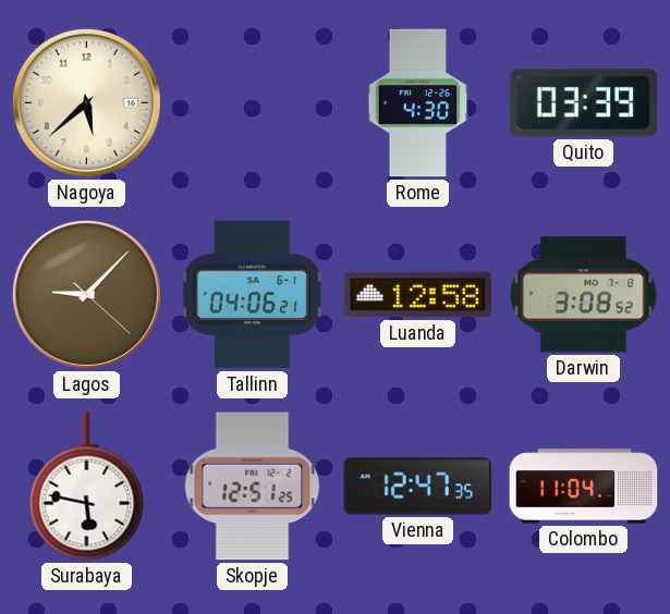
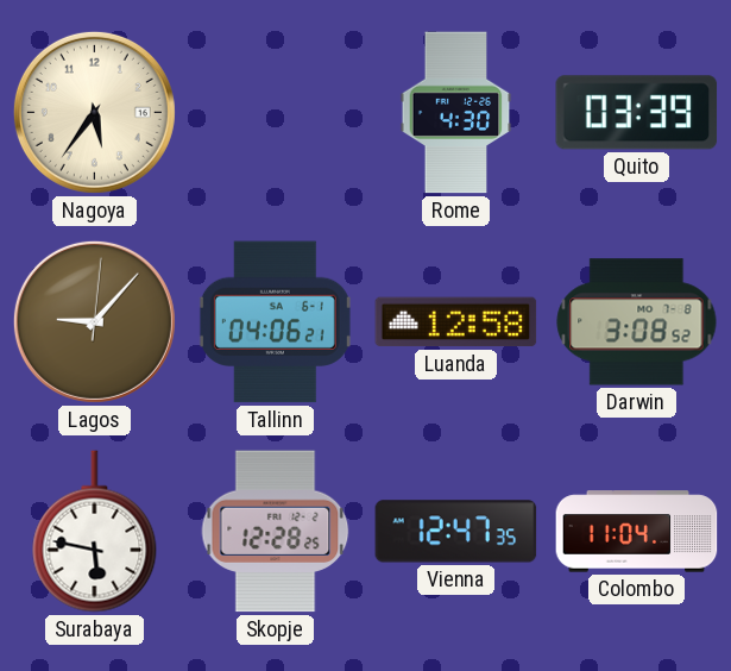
Nagoya: 5:38 -> 5:36 (94, 112)
Lagos: 9:07:22 -> 9:07:01 (94, 321)
Skopje: 12:51 -> 12:28 (276, 532)
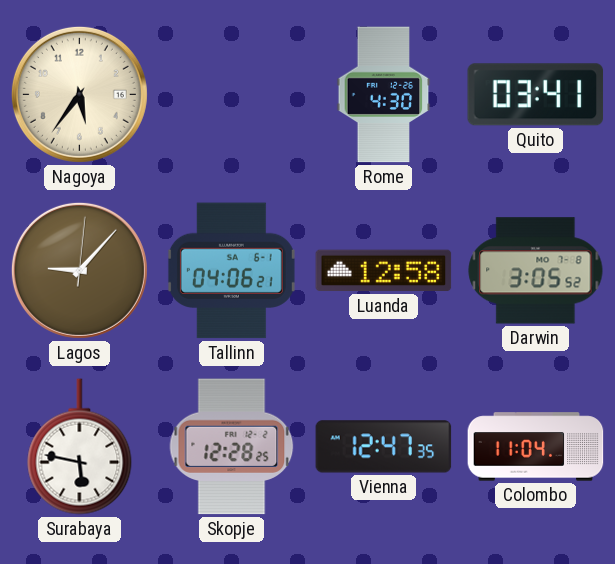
Quito: 03:39 -> 03:41 (536, 95)
Darwin: 3:08 -> 3:05 (536, 271)
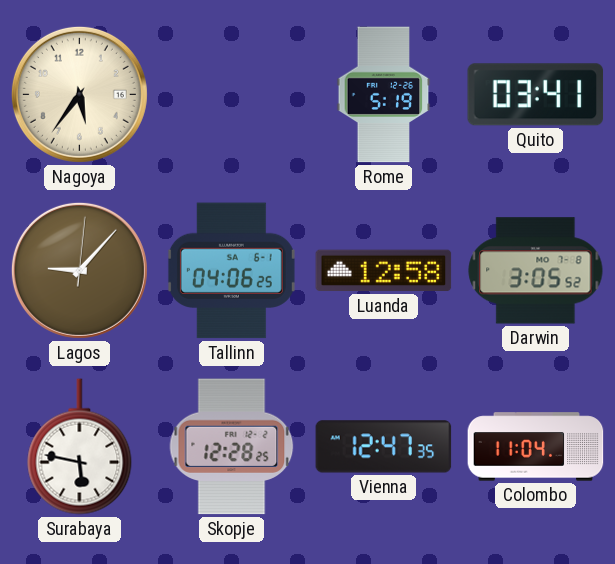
Rome: 4:30 -> 5:19 (384, 95)
Tallinn: 04:06:21 -> 04:06:25 (231, 271)
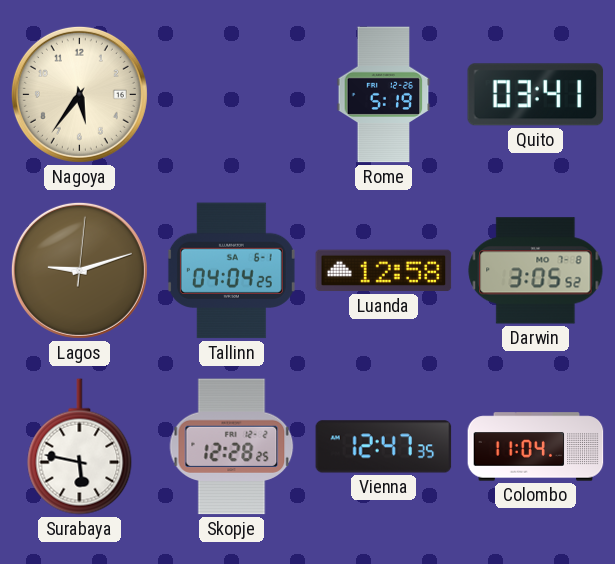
Lagos: 9:07 -> 9:12 (79, 270)
Tallinn: 04:06 -> 04:04 (231, 271)
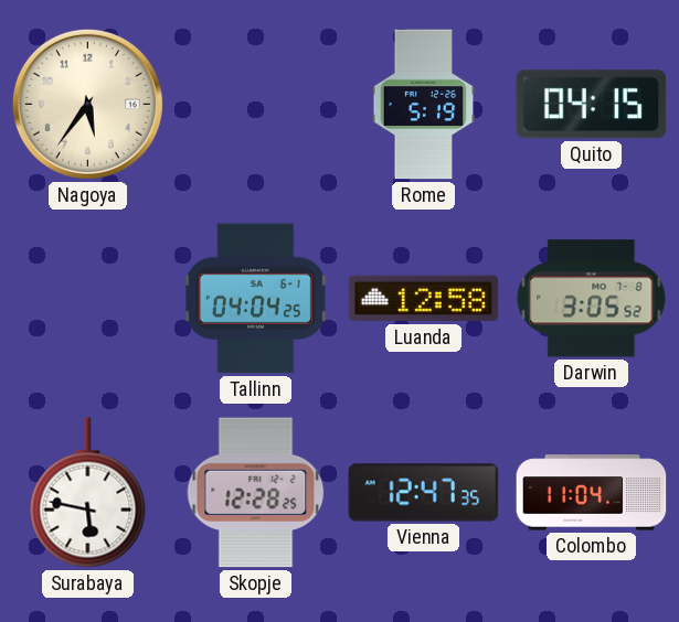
Quito: 03:41 -> 04:15 (592, 105)
Lagos: 9:12 -> none (79, 270)
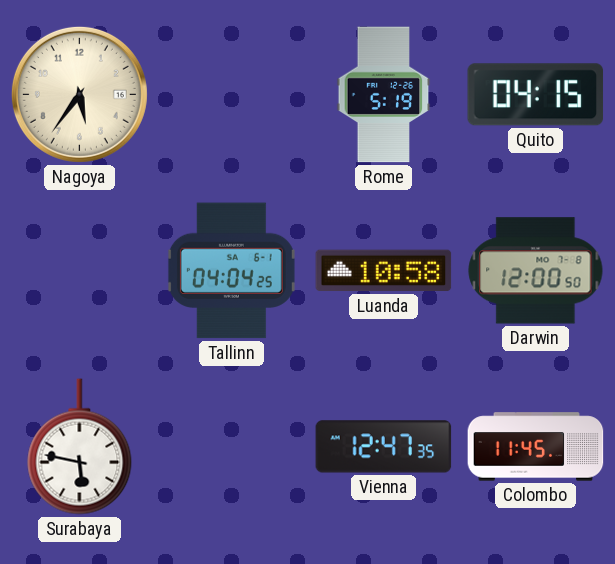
Luanda: 12:58 -> 10:58 (384, 271)
Darwin: 3:05 -> 12:00 (536, 271)
Skopje: 12:28 -> none (256, 493)
Colombo: 11:04 -> 11:45 (536, 447)
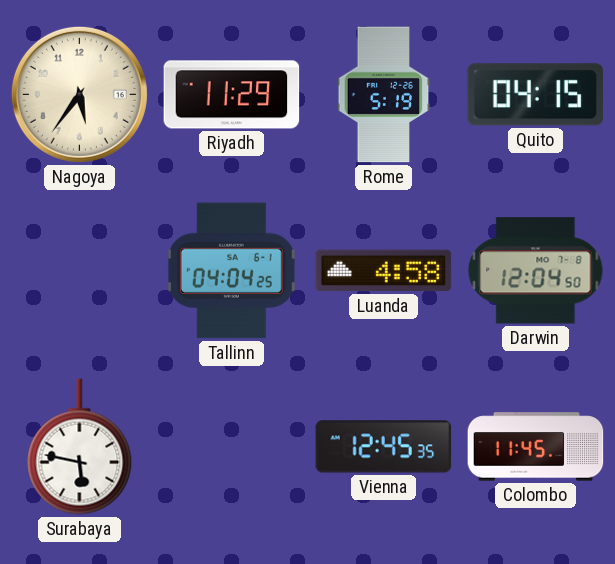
Riyadh: none -> 11:29 (232, 95)
Luanda: 10:58 -> 4:58 (384, 271)
Darwin: 12:00 -> 12:04 (536, 271)
Vienna: 12:47 -> 12:45 (384, 447)
